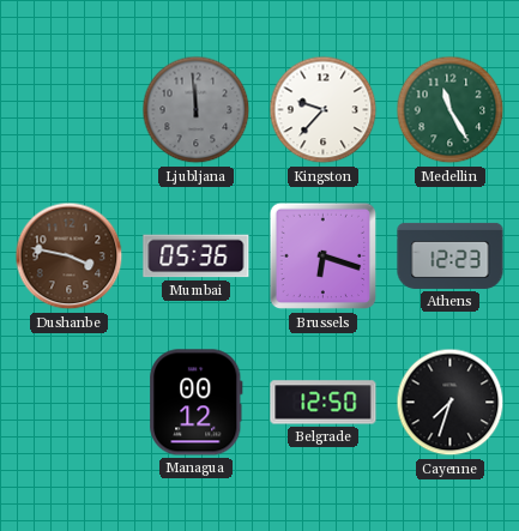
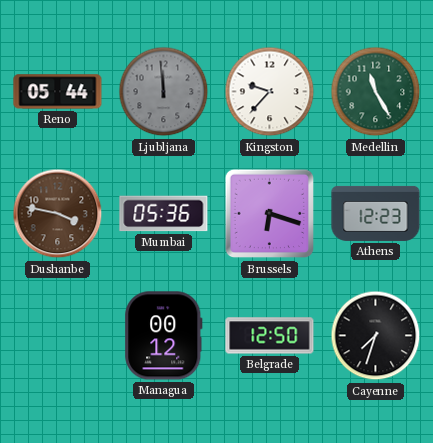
Reno: none -> 05:44 (58, 92)
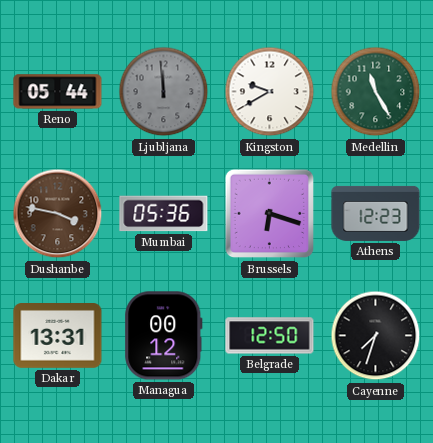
Kingston: 9:37 -> 9:40 (270, 92)
Dakar: none -> 13:31 (58, 336)
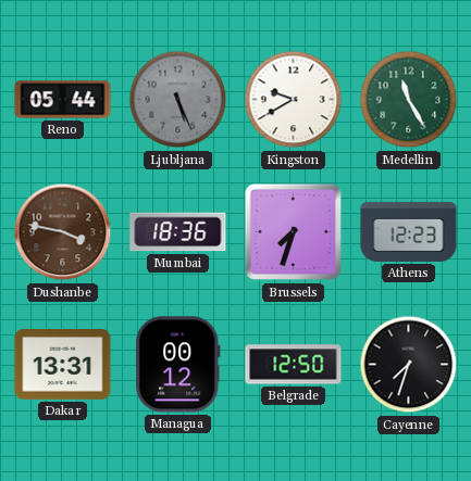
Ljubljana: 11:59 -> 5:26 (178, 100)
Mumbai: 05:36 -> 18:36 (178, 232)
Brussels: 6:18 -> 7:33 (294, 232)
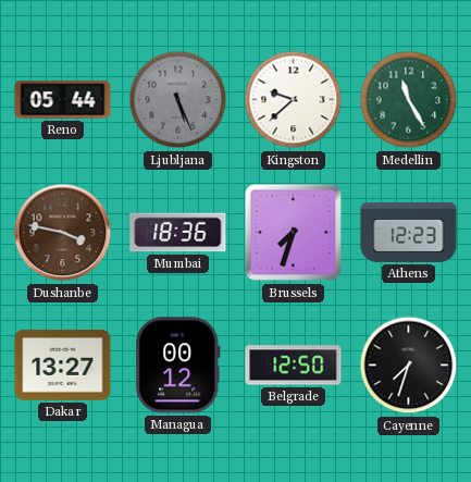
Kingston: 9:40 -> 9:38 (294, 100)
Dakar: 13:31 -> 13:27 (63, 366)
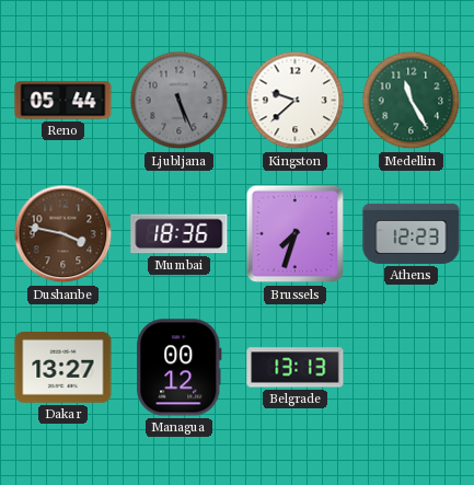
Belgrade: 12:50 -> 13:13 (296, 368)
Cayenne: 7:33 -> none (409, 366)
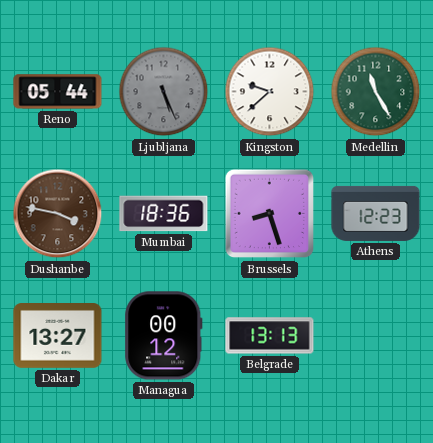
Brussels: 7:33 -> 8:27 (270, 214)
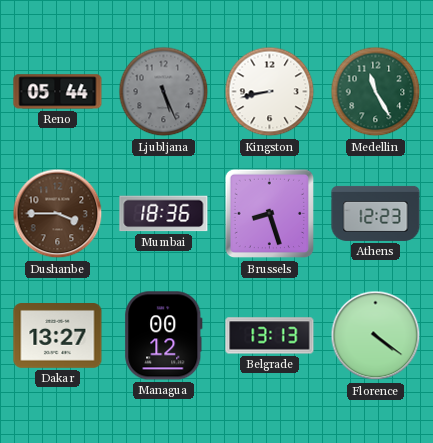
Kingston: 9:38 -> 8:43 (270, 92)
Dushanbe: 3:47 -> 3:45 (58, 214)
Florence: none -> 4:21 (376, 336)
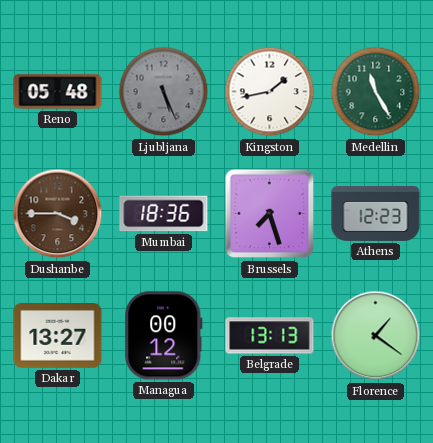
Reno: 05:44 -> 05:48 (58, 92)
Kingston: 8:43 -> 1:43 (270, 92)
Brussels: 8:27 -> 7:27 (270, 214)
Florence: 4:21 -> 1:21 (376, 336)
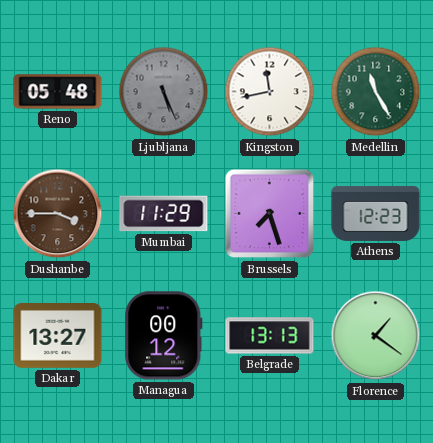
Kingston: 1:43 -> 11:43 (270, 92)
Mumbai: 18:36 -> 11:29 (164, 214)
